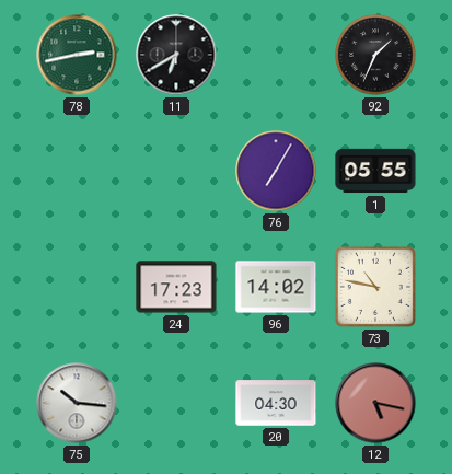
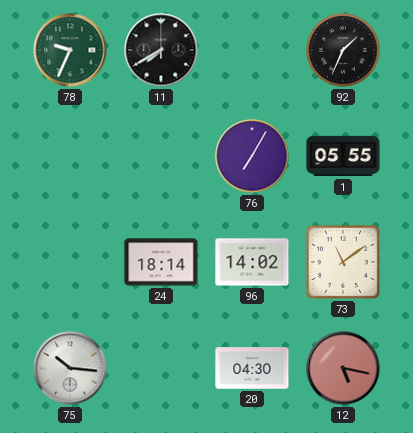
78: 2:43 -> 9:34 (70, 50)
11: 6:40 -> 7:40 (161, 50)
24: 17:23 -> 18:14 (161, 262)
73: 10:47 -> 11:09 (343, 262)
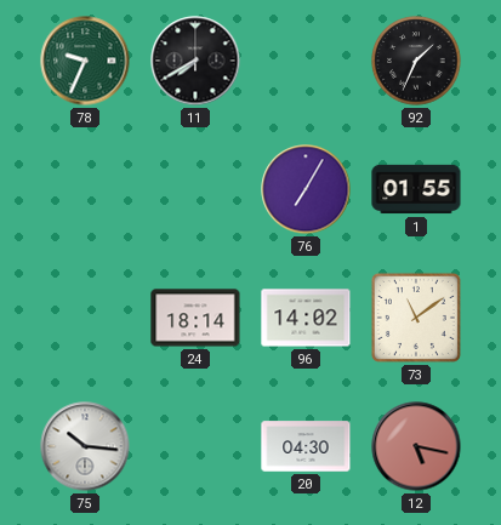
1: 05:55 -> 01:55 (416, 189)
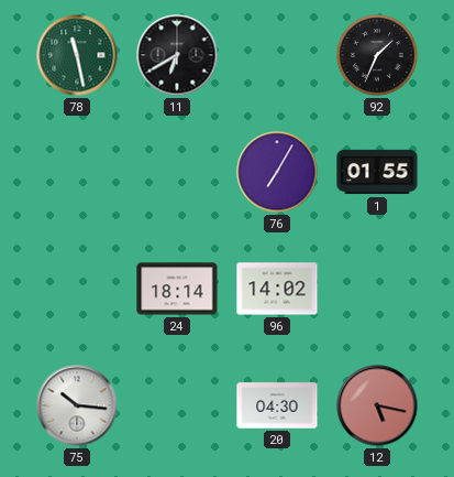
78: 9:34 -> 11:28 (77, 55)
11: 7:40 -> 6:40 (177, 55)
73: 11:09 -> none (416, 318)
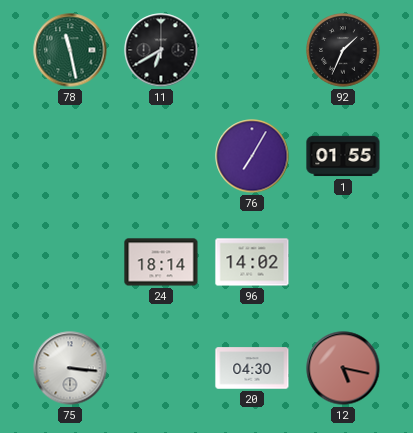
75: 10:16 -> 3:16 (70, 368)
